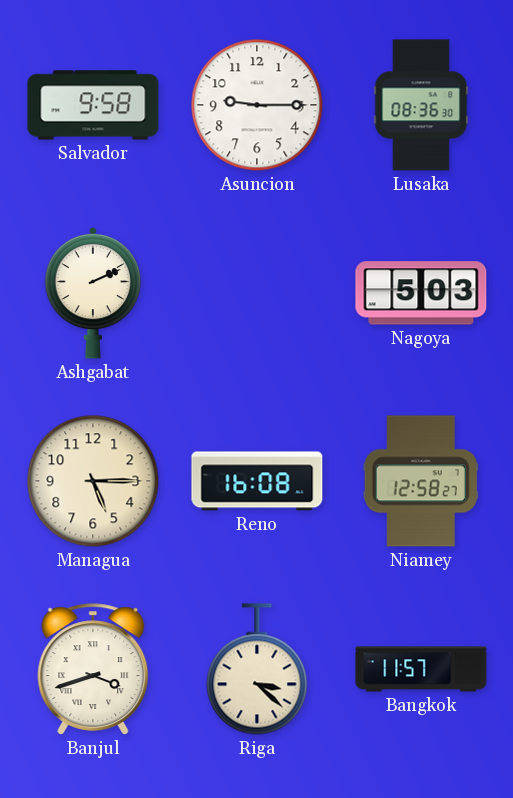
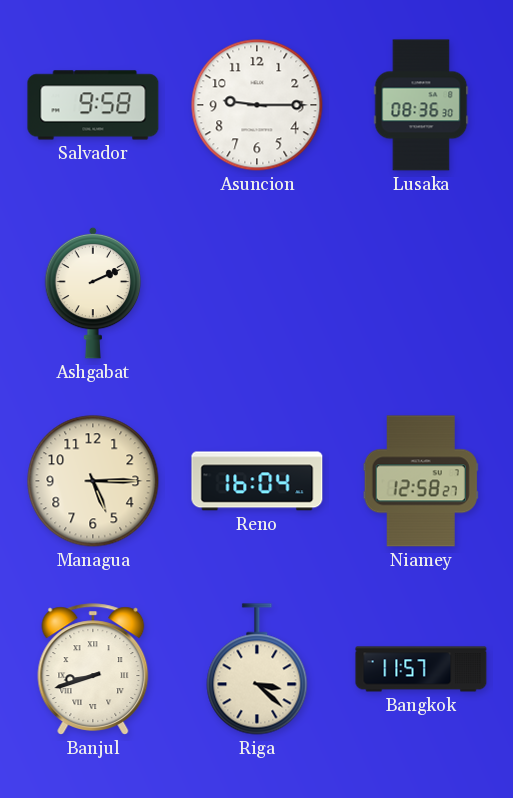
Nagoya: 5:03 -> none (421, 293)
Reno: 16:08 -> 16:04 (257, 481)
Banjul: 3:42 -> 8:42 (93, 669)
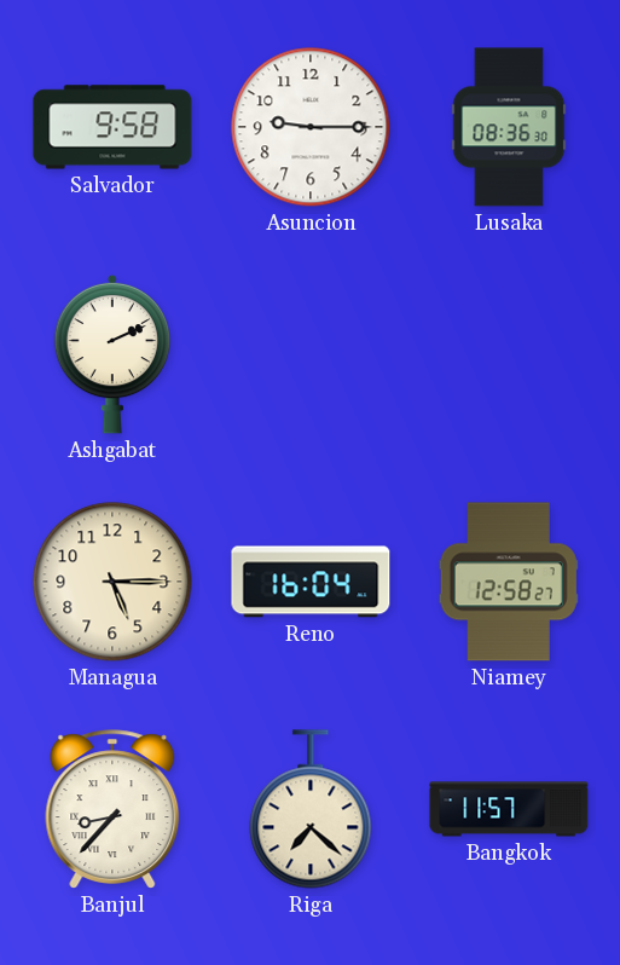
Banjul: 8:42 -> 8:37 (112, 809)
Riga: 3:22 -> 7:22 (311, 809)
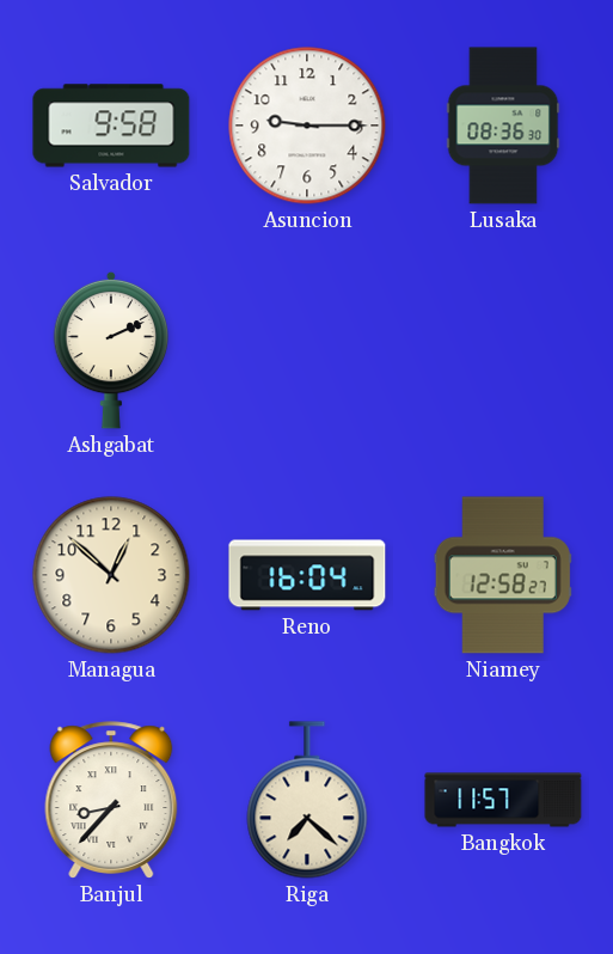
Managua: 5:15 -> 12:52 (111, 575)
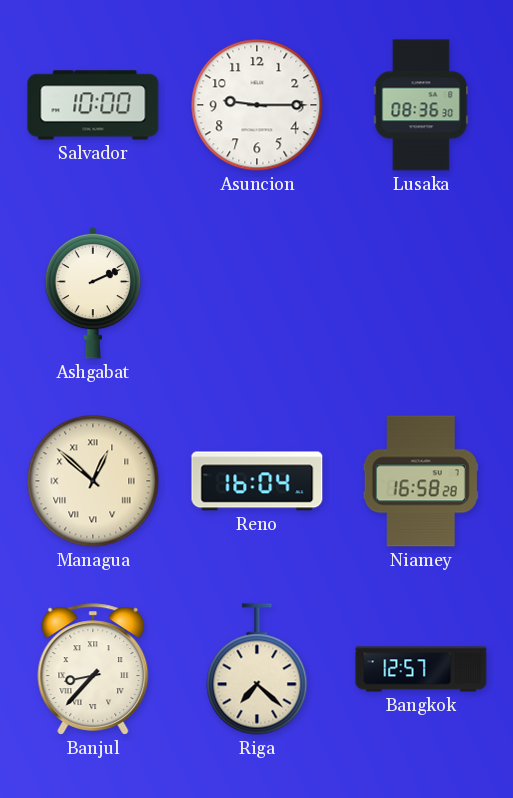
Salvador: 9:58 -> 10:00 (93, 105)
Managua numerals: Arabic -> Roman (93, 481)
Niamey: 12:58 -> 16:58 (421, 481)
Bangkok: 11:57 -> 12:57 (421, 669)
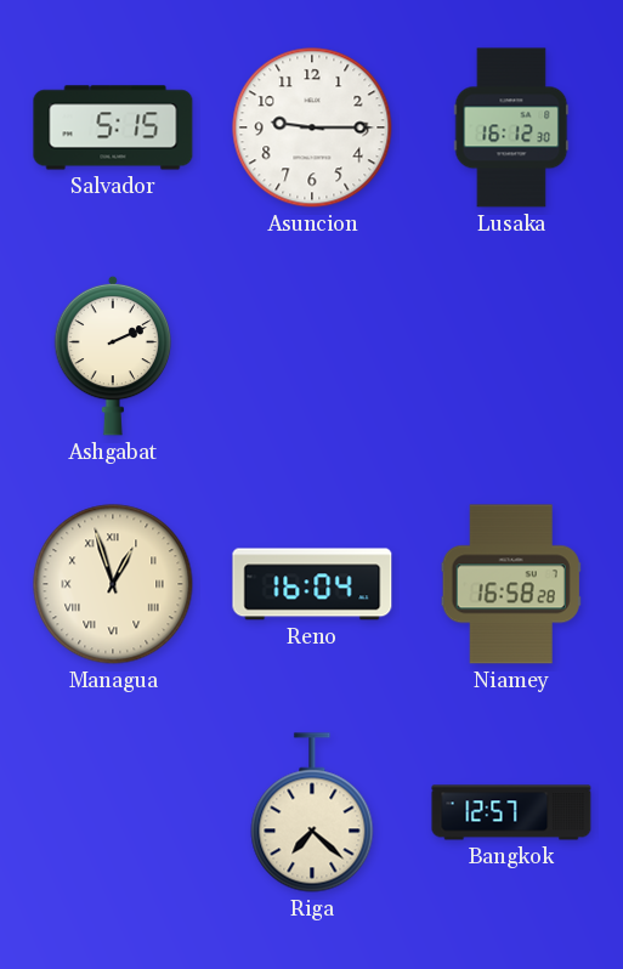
Salvador: 10:00 -> 5:15 (113, 127)
Lusaka: 08:36 -> 16:12 (511, 127)
Managua: 12:52 -> 12:57 (113, 584)
Banjul: 8:37 -> none (93, 669)
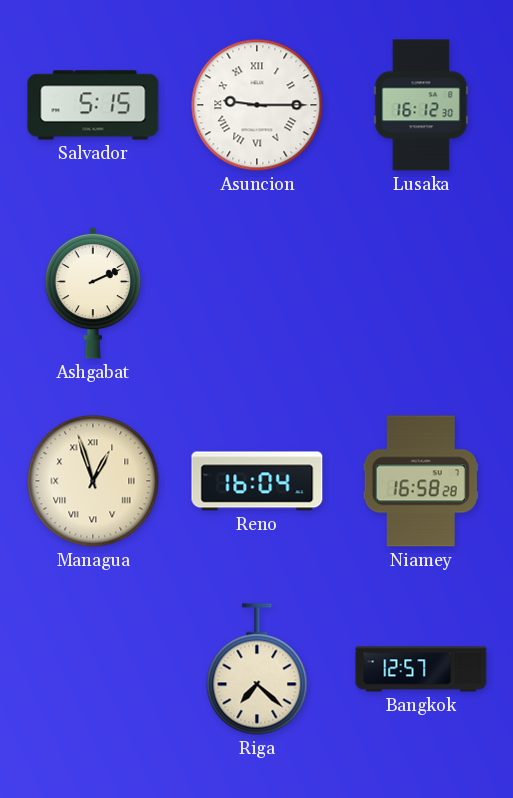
Asuncion numerals: Arabic -> Roman (257, 105)
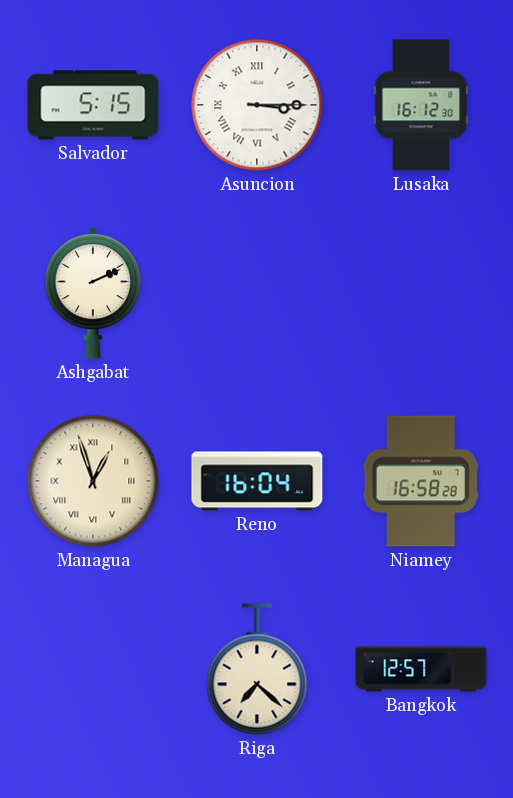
Asuncion: 9:15 -> 3:15 (257, 105)
